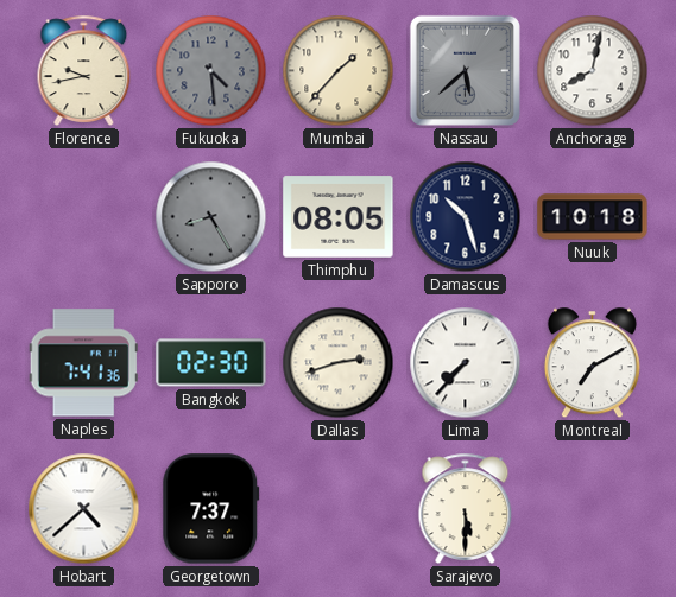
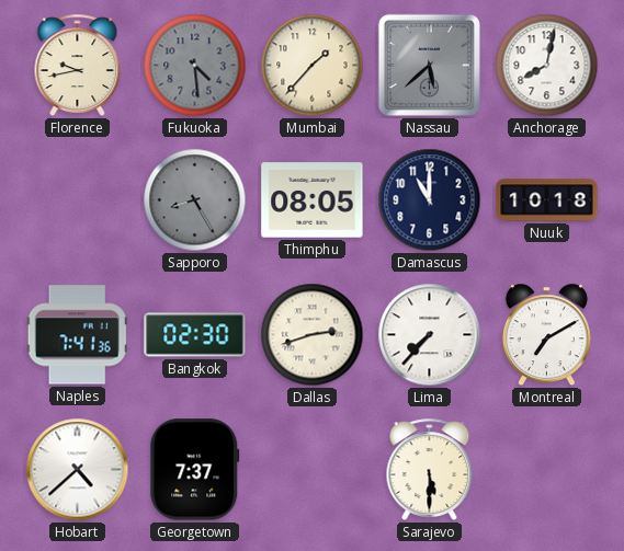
Damascus: 10:27 -> 11:00 (430, 200)
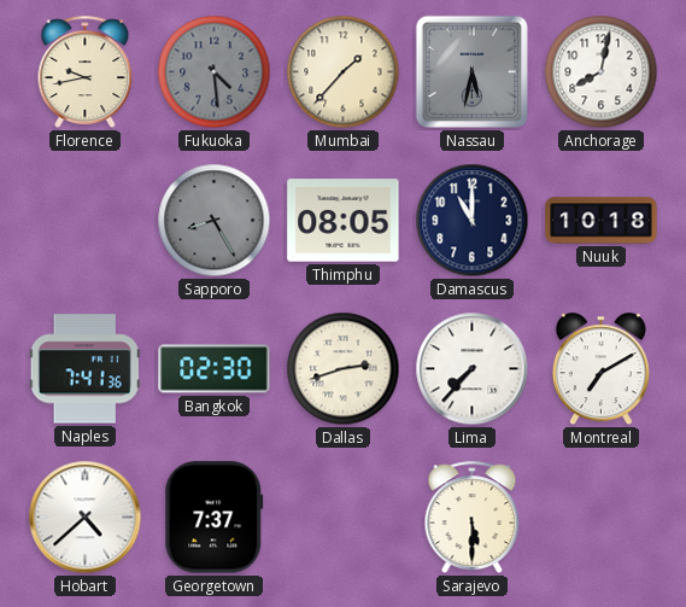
Nassau: 5:38 -> 5:32 (471, 71)
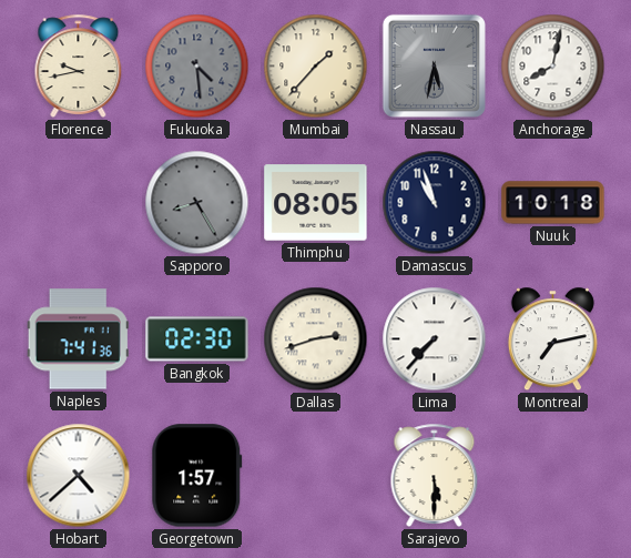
Damascus: 11:00 -> 10:57 (435, 203)
Montreal: 7:10 -> 7:13 (552, 339)
Georgetown: 7:37 -> 1:57 (197, 476)
